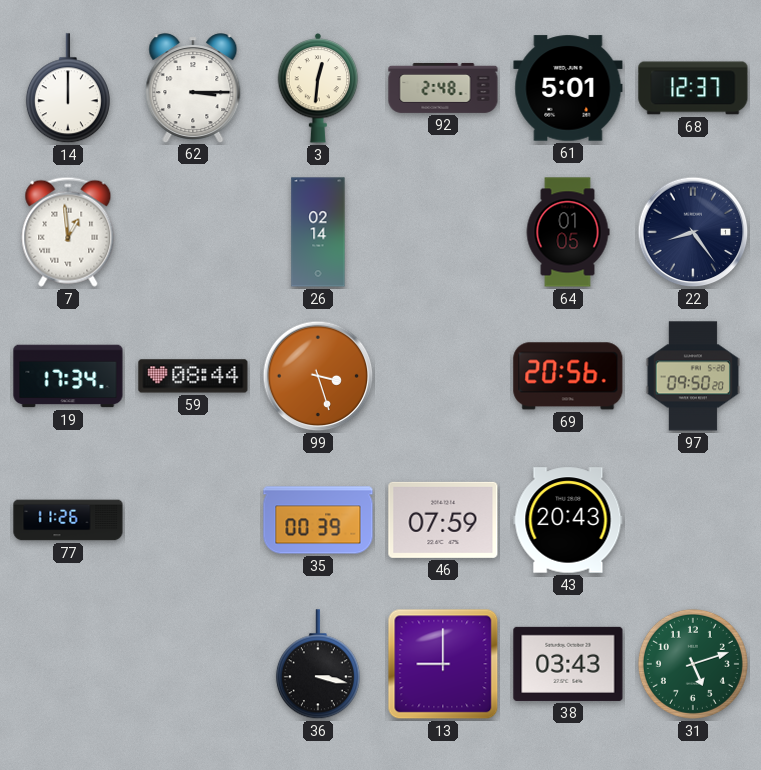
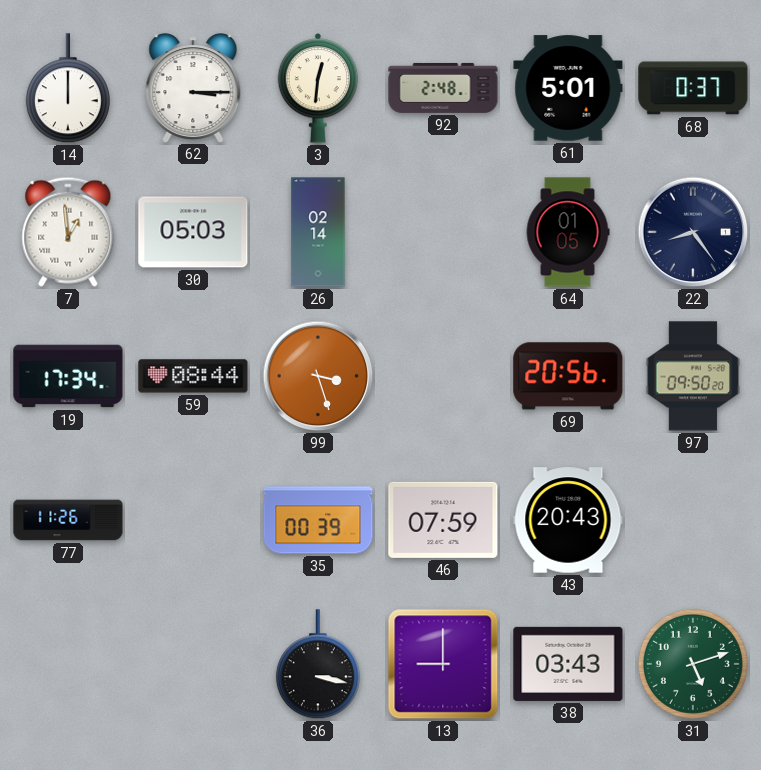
68: 12:37 -> 0:37 (693, 88)
30: none -> 05:03 (193, 232)
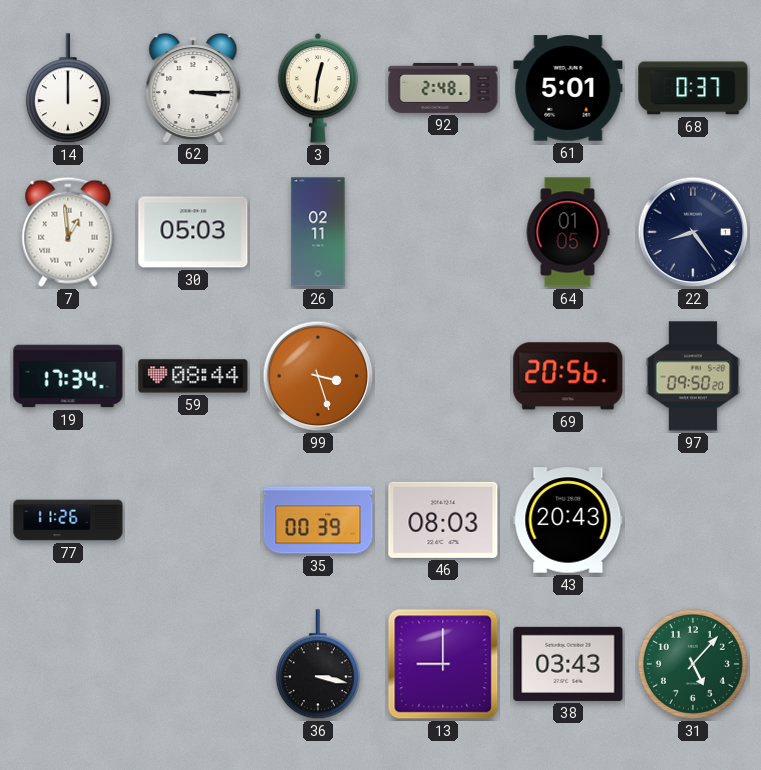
26: 02:14 -> 02:11 (318, 232)
46: 07:59 -> 08:03 (443, 520)
31: 5:12 -> 5:07 (693, 664)
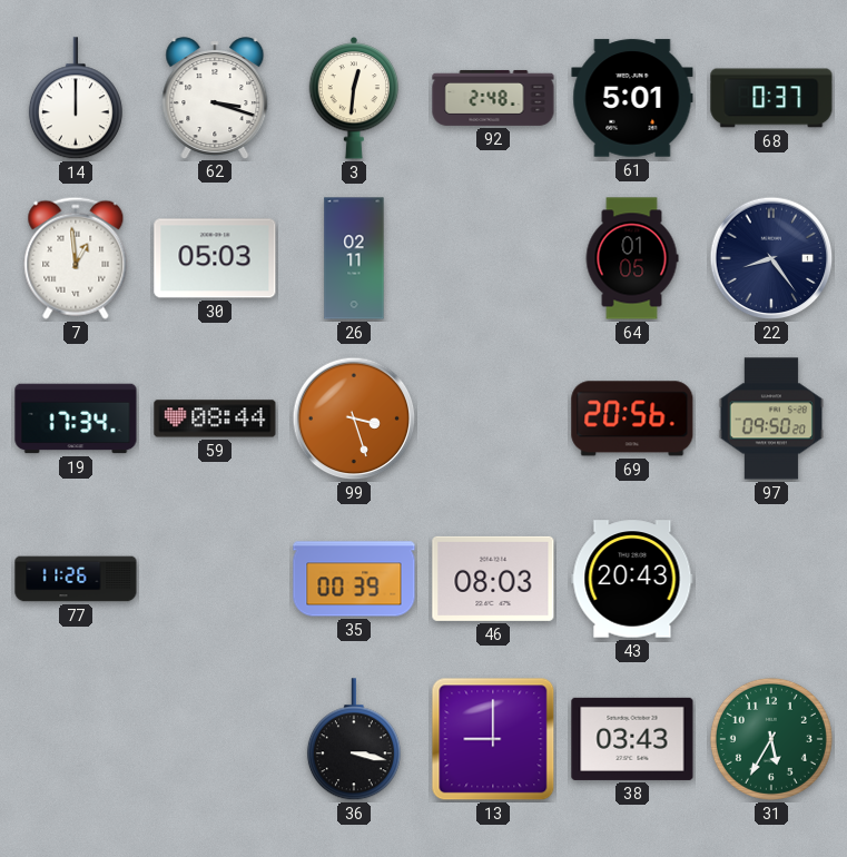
62: 3:15 -> 3:18 (215, 98)
31: 5:07 -> 5:35 (771, 739)
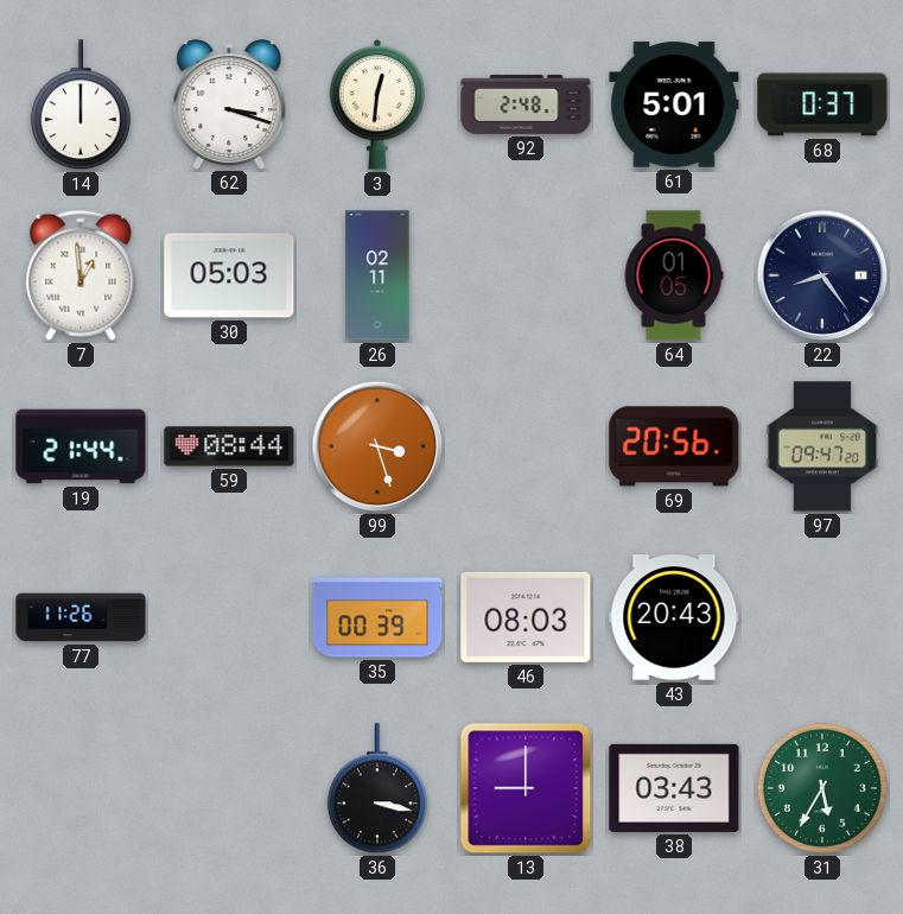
19: 17:34 -> 21:44 (81, 446)
97: 09:50 -> 09:47 (822, 446)
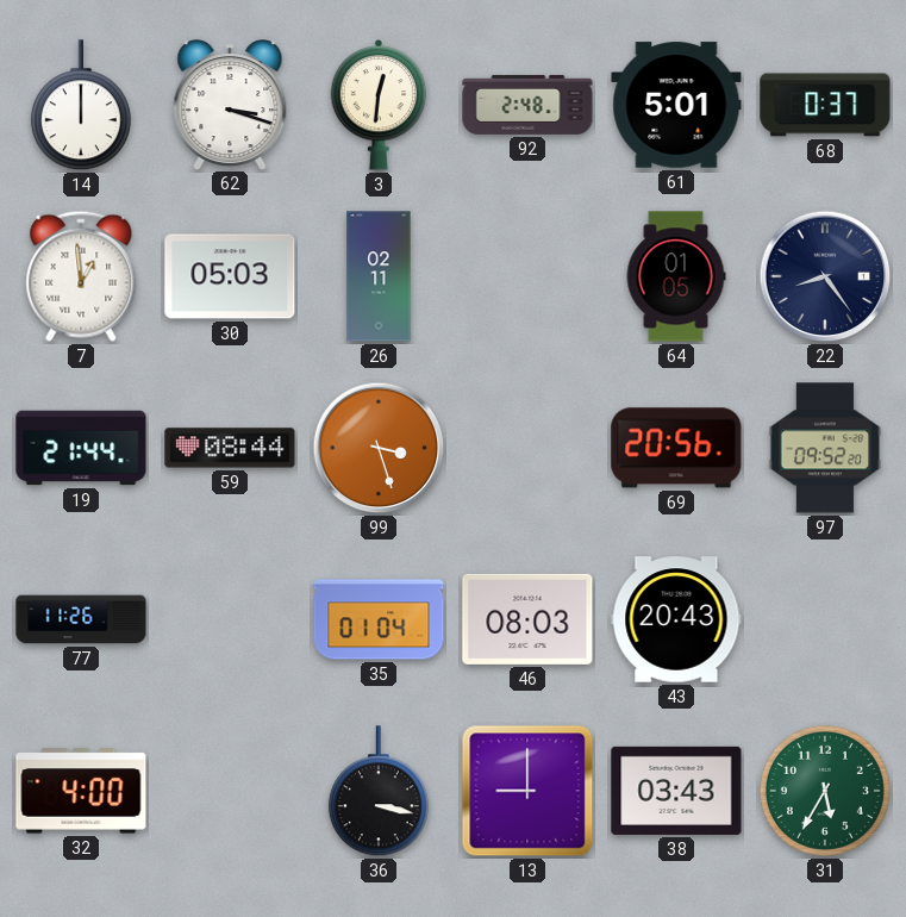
97: 09:47 -> 09:52 (825, 448)
35: 00:39 -> 01:04 (379, 619)
32: none -> 4:00 (81, 791)
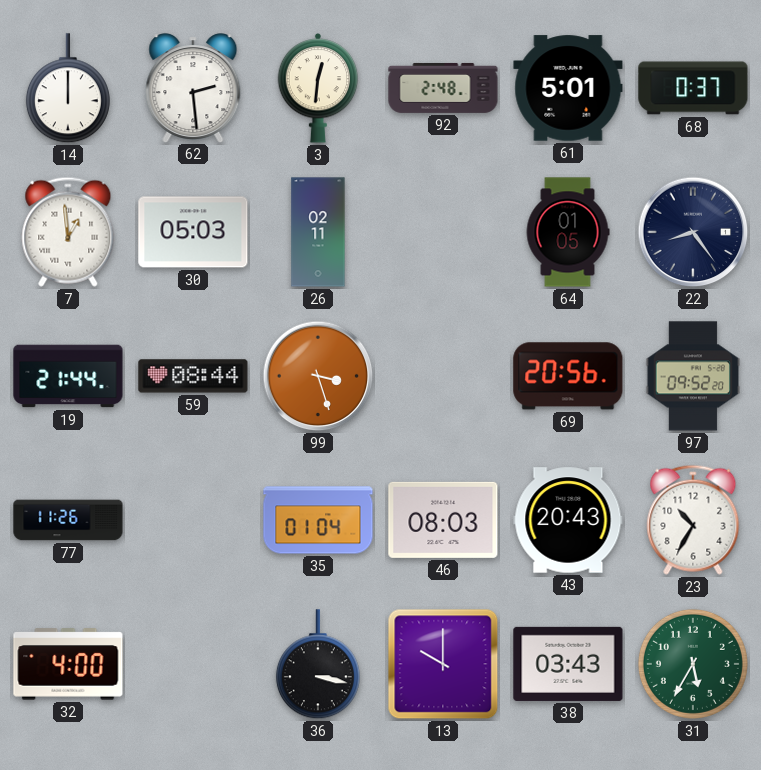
62: 3:18 -> 2:29 (193, 88)
23: none -> 10:35 (693, 520)
13: 9:00 -> 10:00 (443, 664)
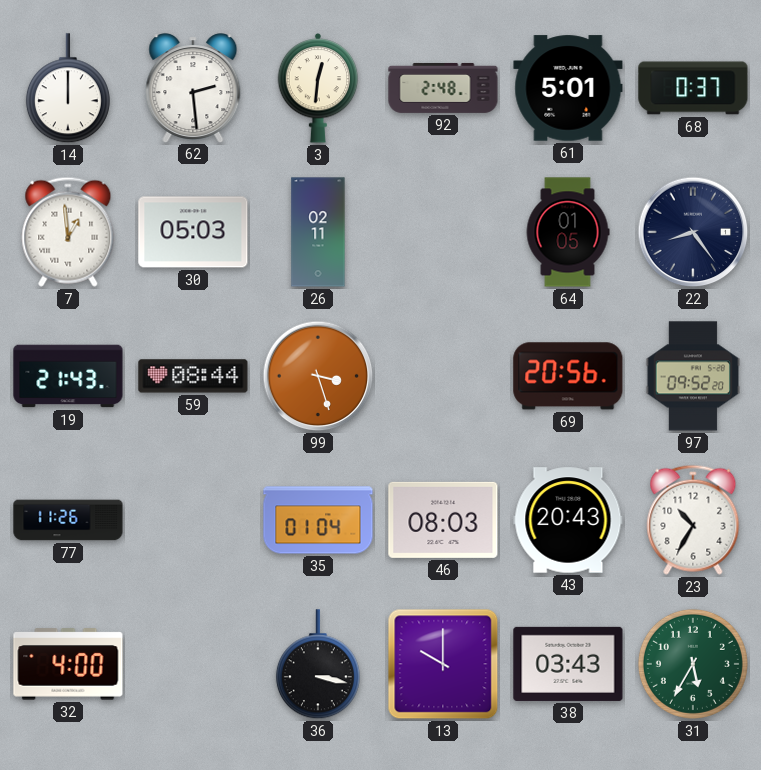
19: 21:44 -> 21:43 (68, 376)
